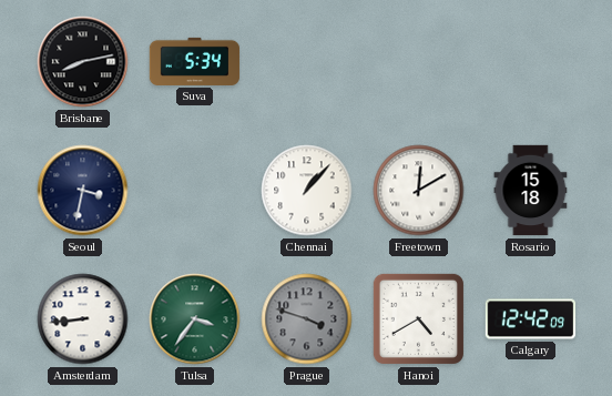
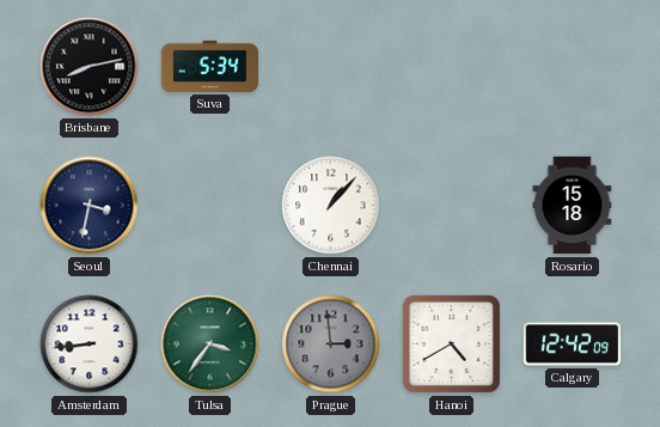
Freetown: 12:10 -> none (419, 191)
Prague: 3:48 -> 2:59 (331, 344)
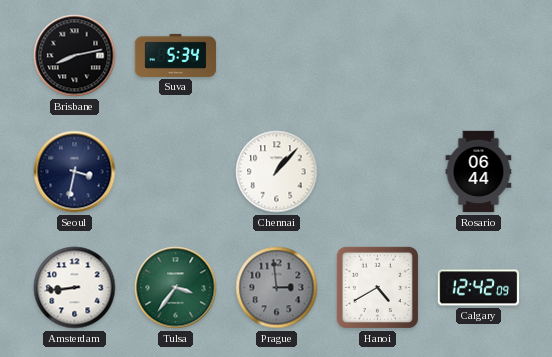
Rosario: 15:18 -> 06:44 (479, 172)
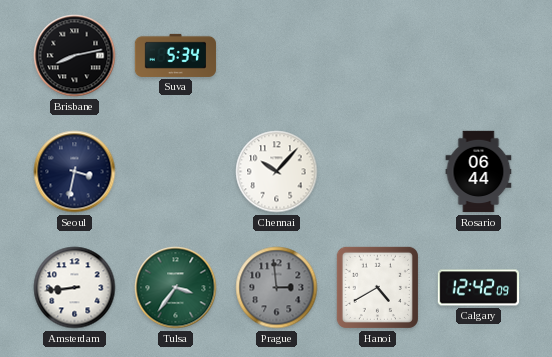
Chennai: 1:07 -> 10:07 (277, 172)
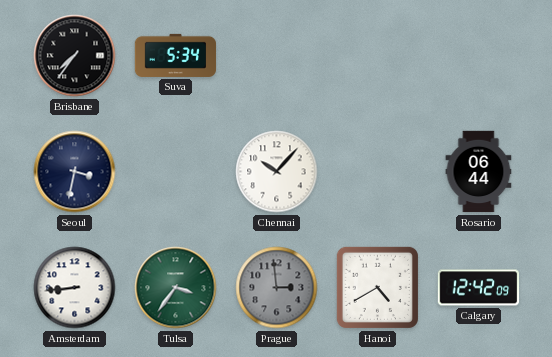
Brisbane: 8:13 -> 7:36 (75, 56)
